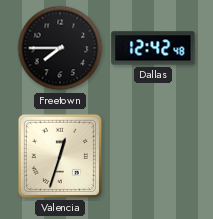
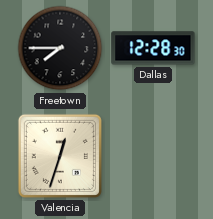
Dallas: 12:42 -> 12:28 (153, 48)
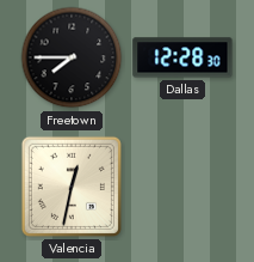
Valencia: 12:33 -> 12:32 (72, 187)
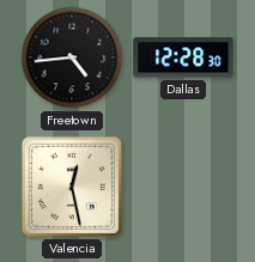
Freetown: 7:45 -> 4:44 (72, 57)
Valencia: 12:32 -> 12:28 (72, 187)
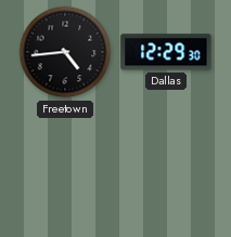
Dallas: 12:28 -> 12:29 (166, 52)
Valencia: 12:28 -> none (72, 187)
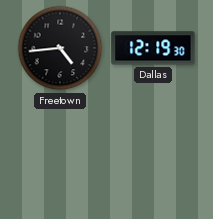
Dallas: 12:29 -> 12:19 (153, 48)
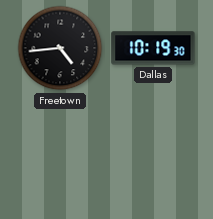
Dallas: 12:19 -> 10:19 (153, 48)
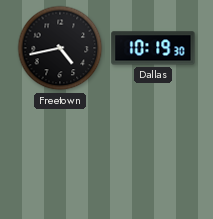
Freetown: 4:44 -> 4:43 (60, 48)
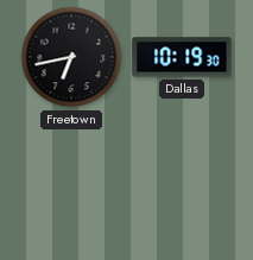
Freetown: 4:43 -> 6:43 (71, 57)
